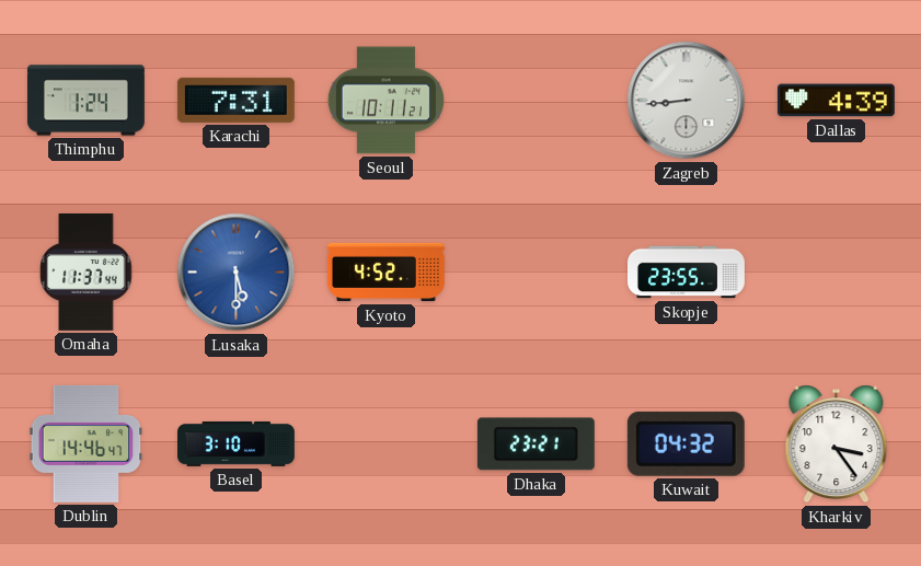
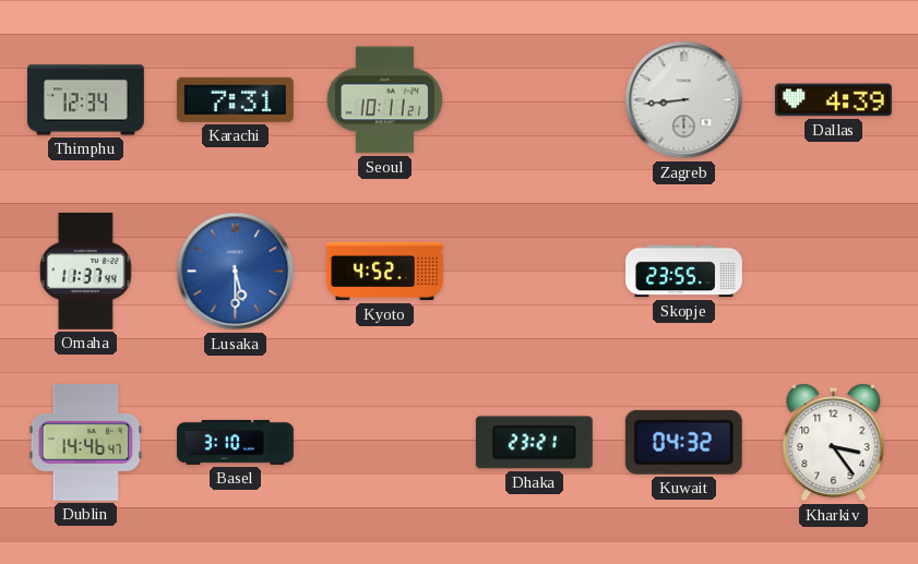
Thimphu: 1:24 -> 12:34 (86, 100)
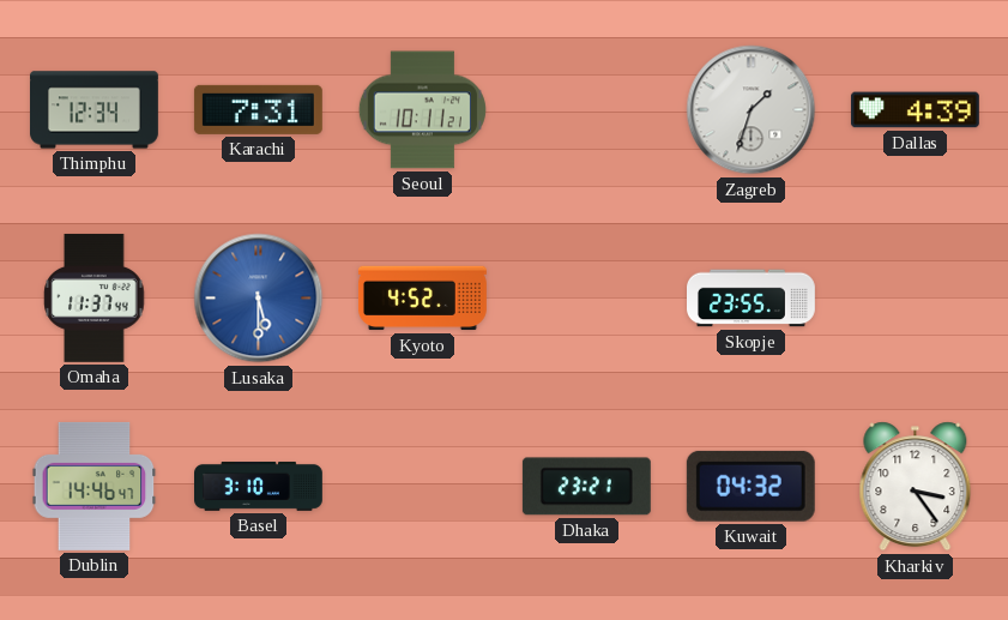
Zagreb: 8:44 -> 1:33 (752, 110)
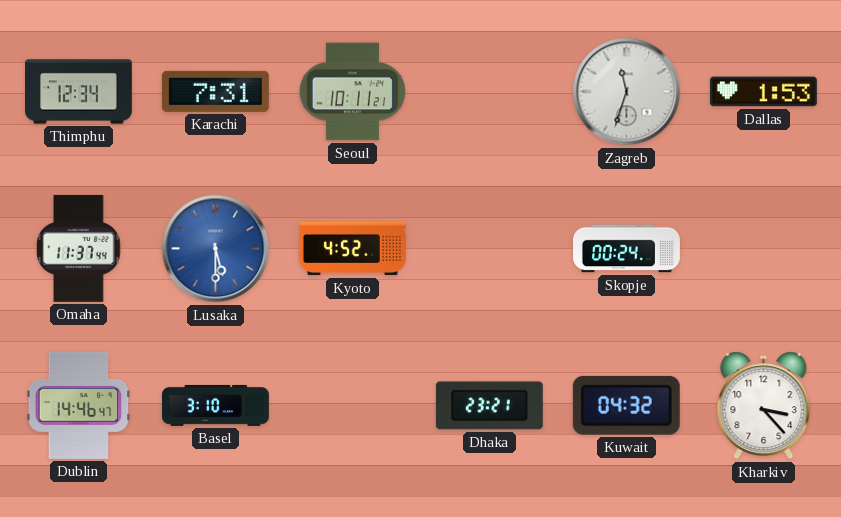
Zagreb: 1:33 -> 11:33 (627, 92)
Dallas: 4:39 -> 1:53 (763, 92)
Skopje: 23:55 -> 00:24 (627, 249)
Kharkiv: 3:24 -> 3:23 (764, 406)
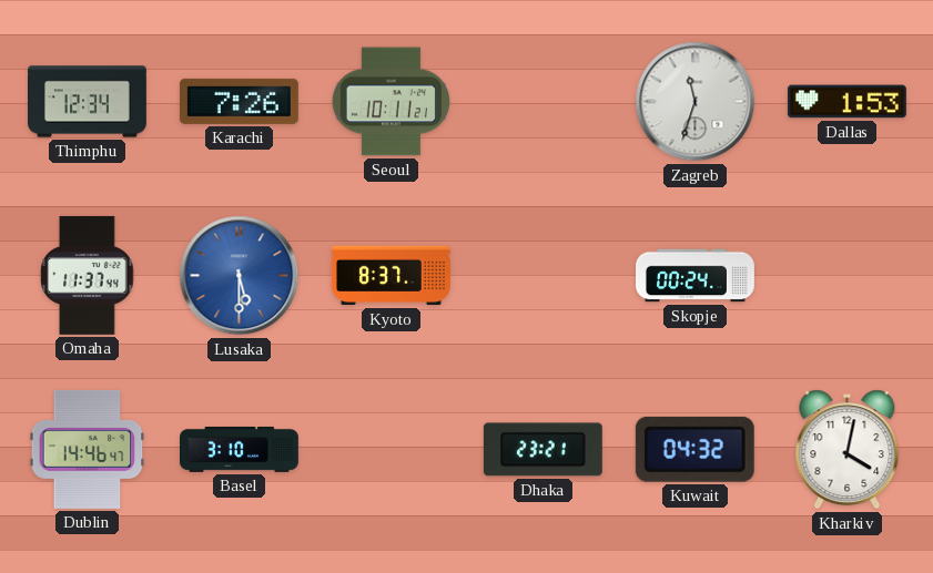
Karachi: 7:31 -> 7:26 (239, 101)
Kyoto: 4:52 -> 8:37 (391, 276)
Kharkiv: 3:23 -> 4:02 (848, 450)
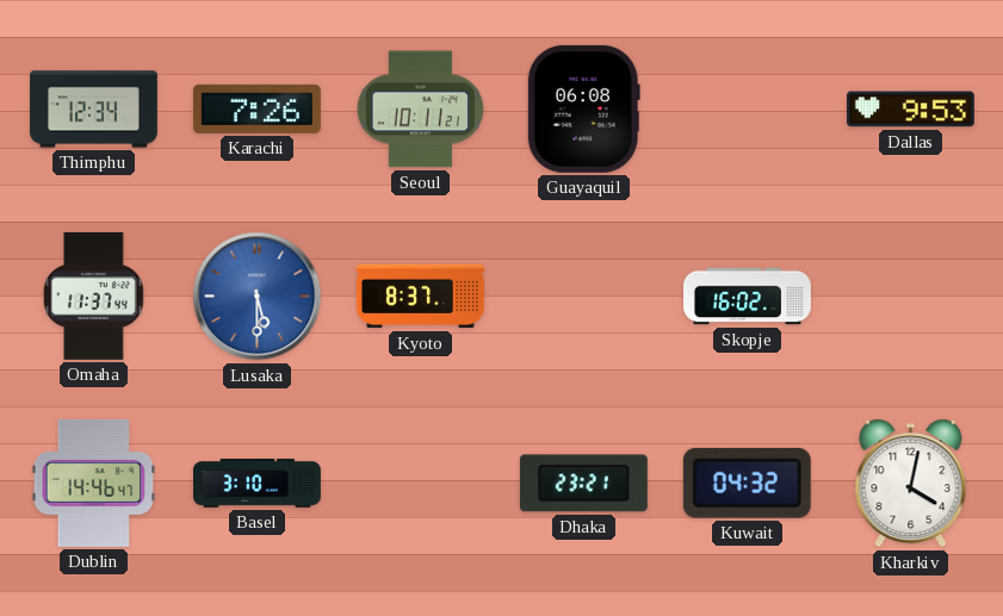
Guayaquil: none -> 06:08 (583, 108)
Zagreb: 11:33 -> none (696, 102)
Dallas: 1:53 -> 9:53 (910, 110)
Skopje: 00:24 -> 16:02 (748, 297)
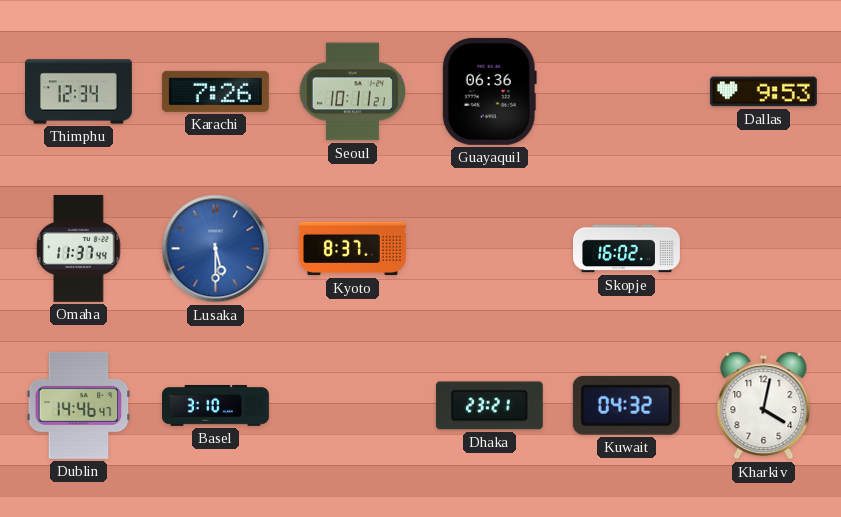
Guayaquil: 06:08 -> 06:36 (489, 91)
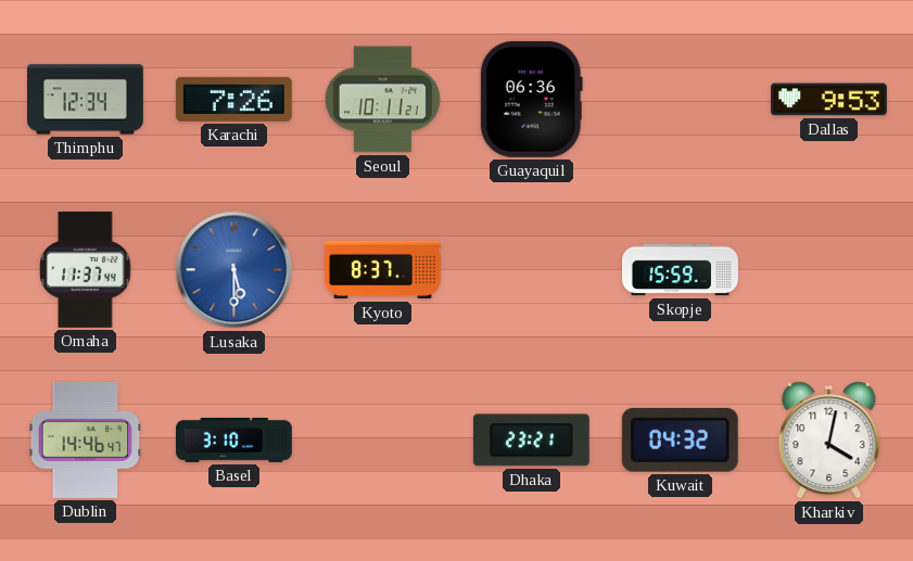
Skopje: 16:02 -> 15:59 (681, 270)
